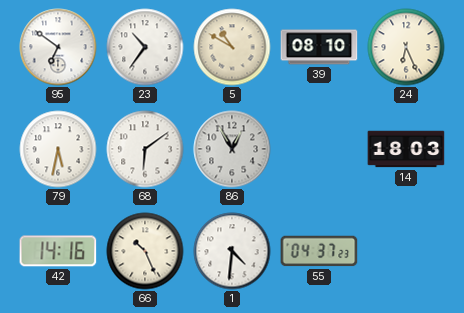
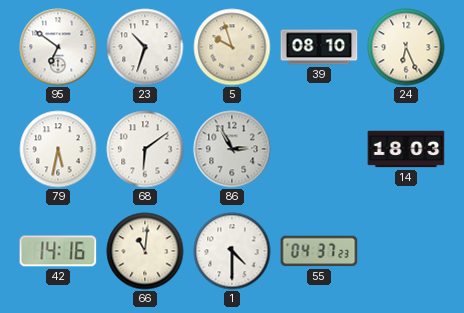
23: 10:36 -> 10:33 (145, 47)
5: 10:50 -> 9:57 (232, 47)
86: 12:55 -> 2:55 (232, 149)
66: 10:26 -> 11:01 (145, 251)
1: 4:31 -> 4:30 (232, 251)
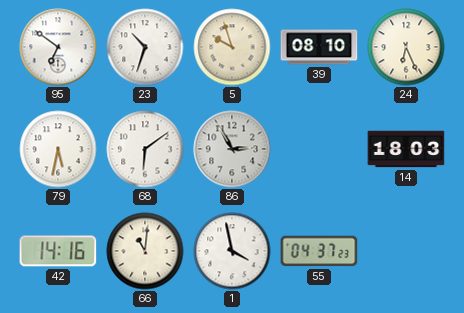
1: 4:30 -> 3:58 (232, 251)
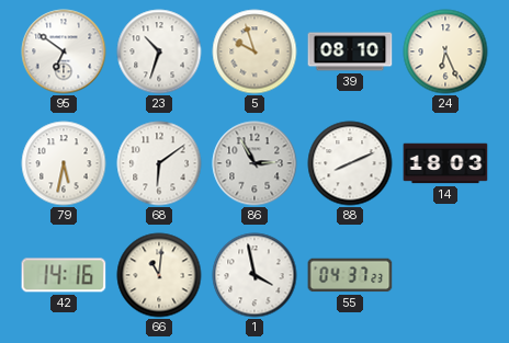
88: none -> 8:11 (350, 163)
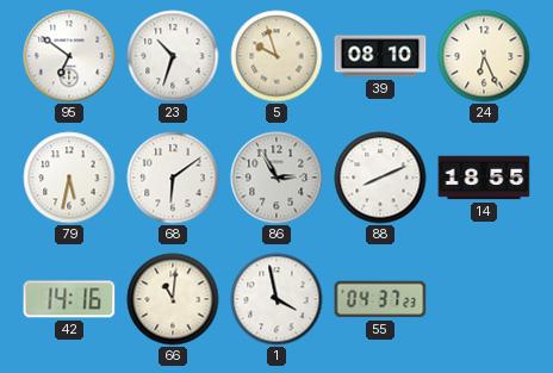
14: 18:03 -> 18:55 (484, 178)
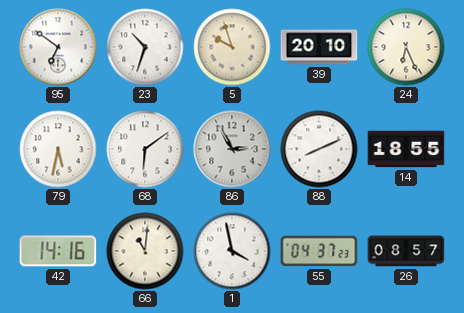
39: 08:10 -> 20:10 (319, 47)
26: none -> 08:57 (406, 251)
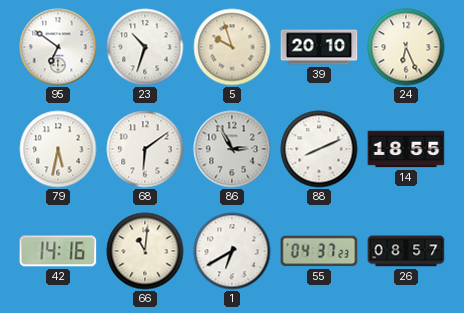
1: 3:58 -> 6:40 (232, 251)
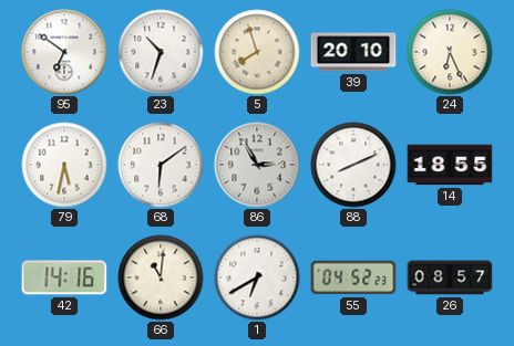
5: 9:57 -> 7:57 (257, 52)
55: 04:37 -> 04:52 (353, 277)
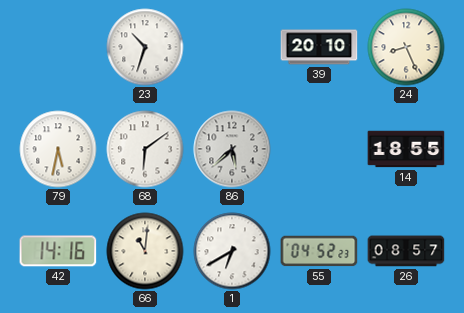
95: 6:51 -> none (64, 52)
5: 7:57 -> none (257, 52)
24: 6:26 -> 8:26 (406, 47)
86: 2:55 -> 5:38 (232, 149)
88: 8:11 -> none (353, 165)
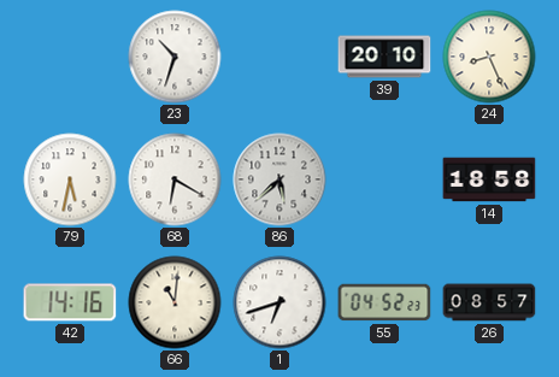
68: 6:09 -> 6:20 (175, 179)
14: 18:55 -> 18:58 (489, 179)
1: 6:40 -> 6:42 (279, 302)
